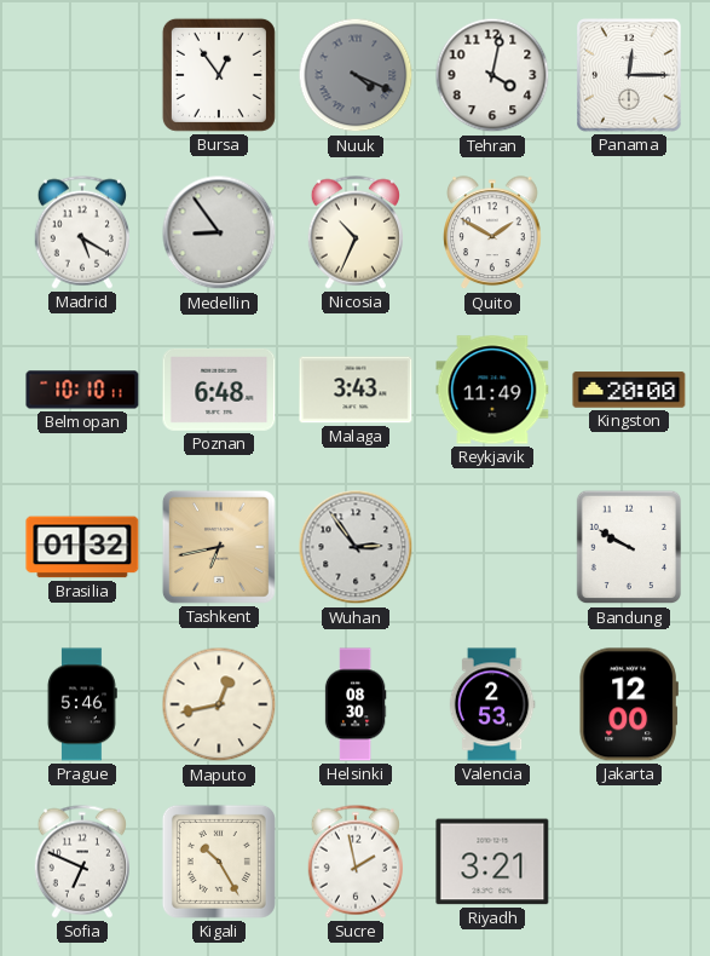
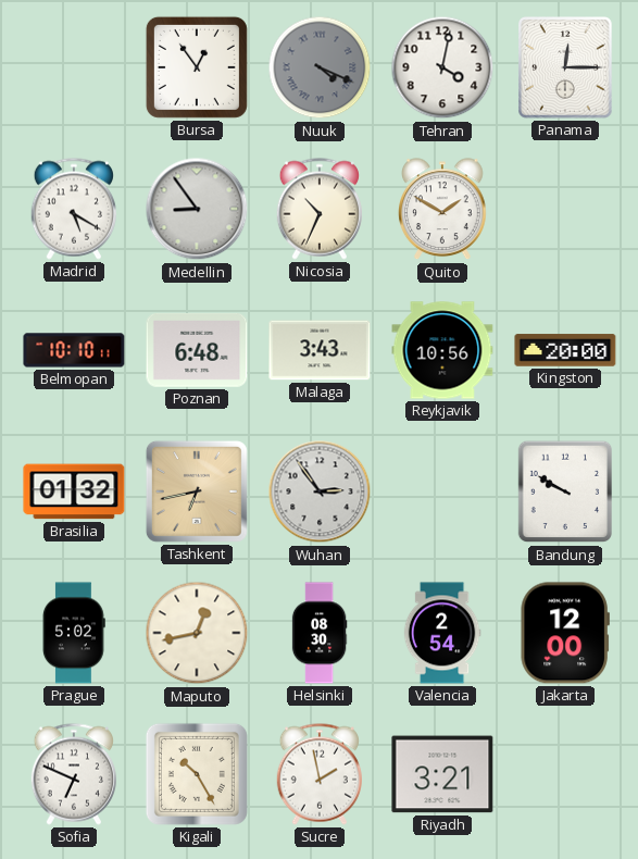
Reykjavik: 11:49 -> 10:56 (442, 350)
Prague: 5:46 -> 5:02 (74, 633)
Valencia: 2:53 -> 2:54 (442, 633)
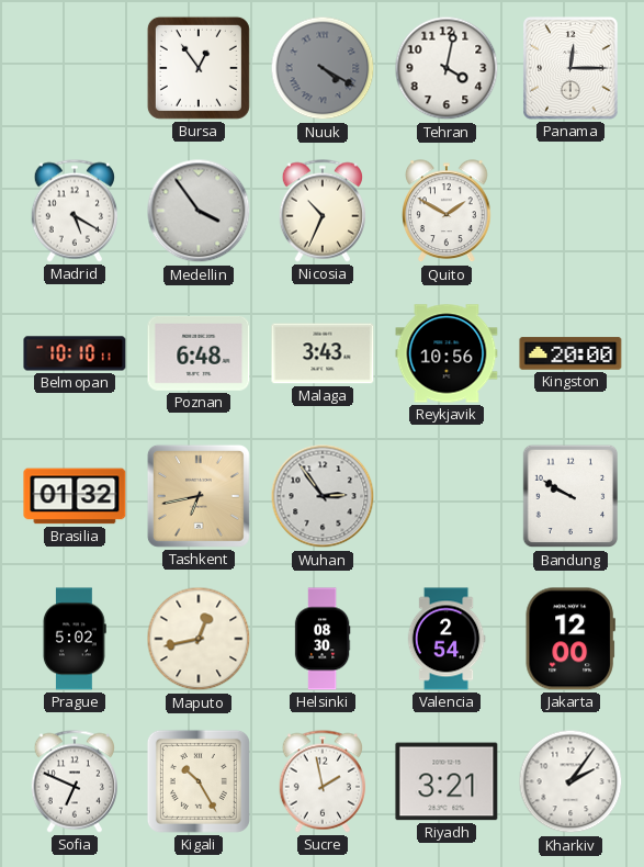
Nuuk: 4:19 -> 4:20 (323, 68)
Medellin: 8:54 -> 3:54 (199, 211)
Kharkiv: none -> 2:06 (570, 781)
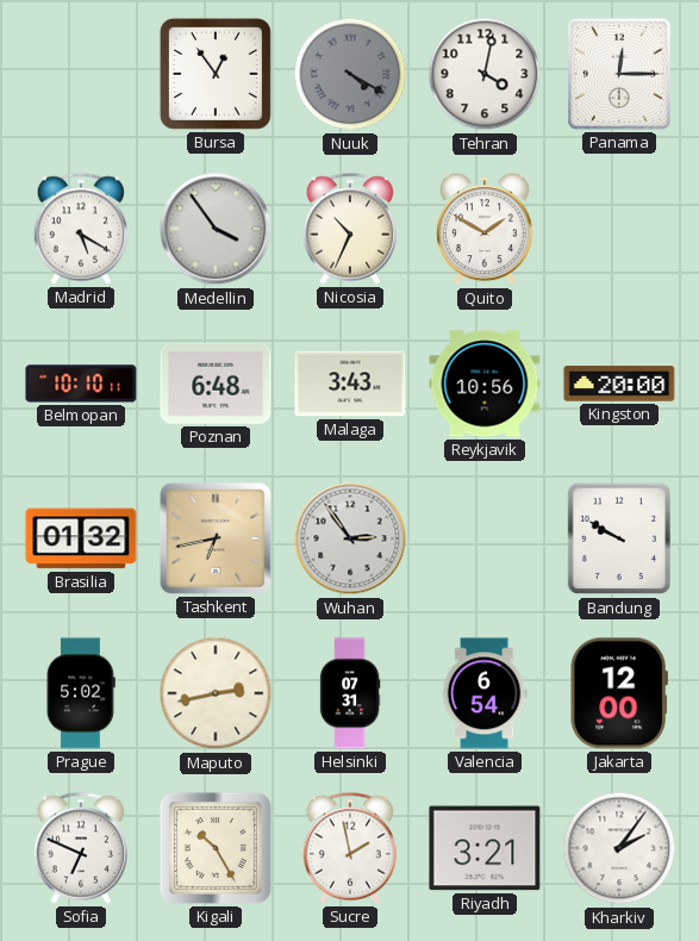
Maputo: 12:43 -> 2:43 (216, 693)
Helsinki: 08:30 -> 07:31 (350, 693)
Valencia: 2:54 -> 6:54 (485, 693)
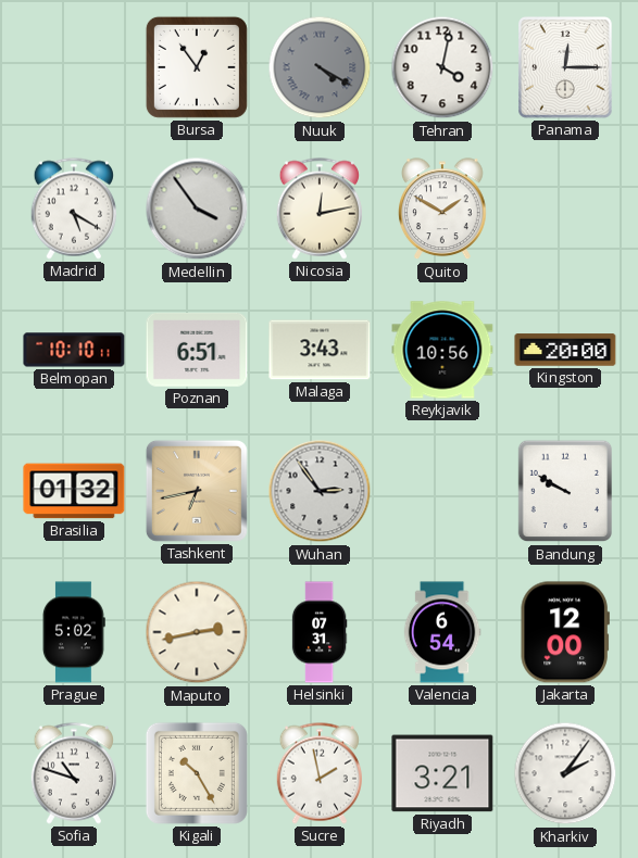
Nicosia: 10:34 -> 12:13 (318, 209)
Poznan: 6:48 -> 6:51 (197, 350)
Sofia: 6:49 -> 10:48 (73, 773)
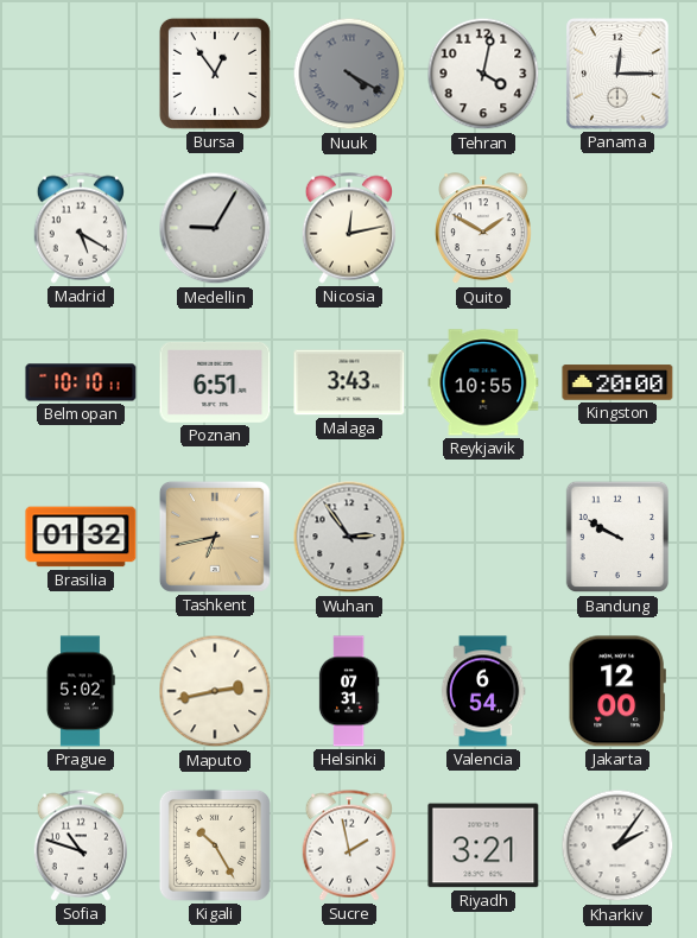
Medellin: 3:54 -> 9:05 (215, 228)
Reykjavik: 10:56 -> 10:55 (483, 382)
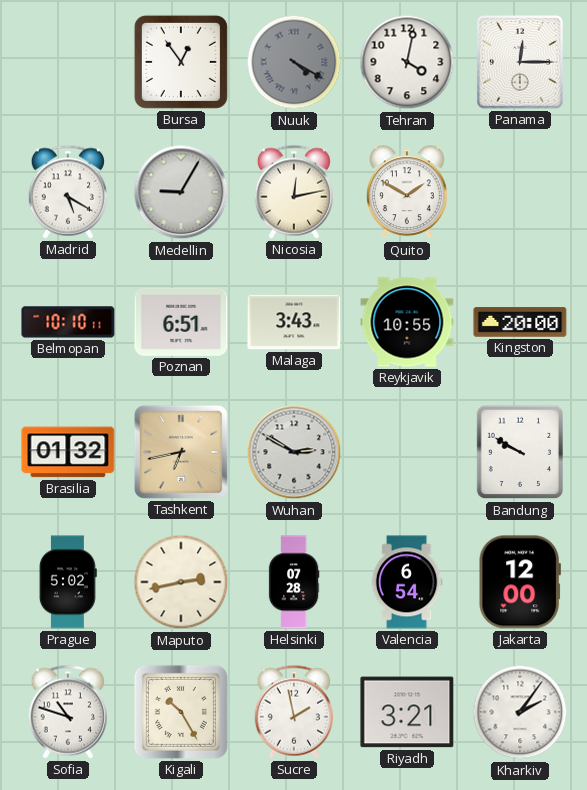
Wuhan: 2:54 -> 2:50 (294, 452)
Helsinki: 07:31 -> 07:28 (294, 582)
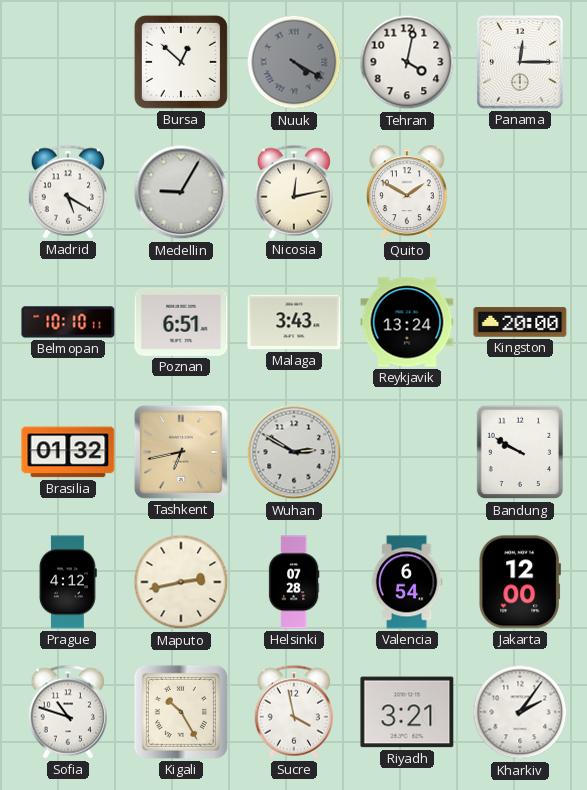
Bursa: 12:54 -> 12:52 (181, 62)
Reykjavik: 10:55 -> 13:24 (407, 322)
Prague: 5:02 -> 4:12 (68, 582)
Sucre: 1:58 -> 3:58 (293, 712)
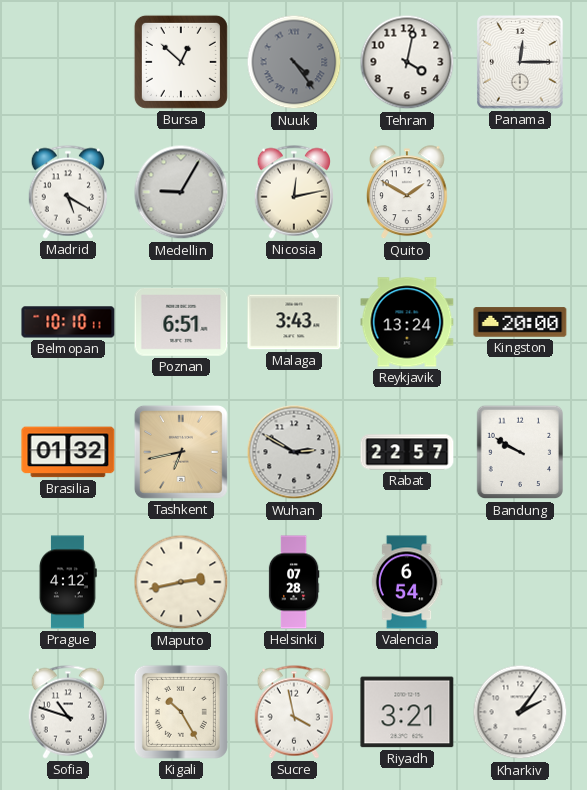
Nuuk: 4:20 -> 4:24 (294, 62)
Rabat: none -> 22:57 (407, 452)
Jakarta: 12:00 -> none (520, 582)
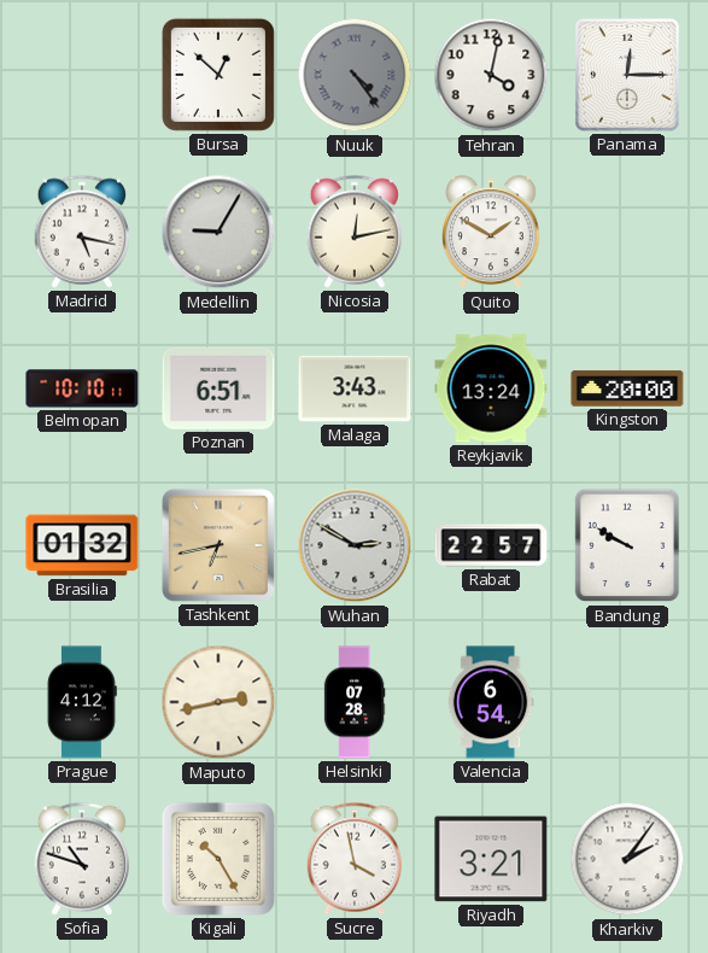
Madrid: 5:20 -> 5:17 (81, 232)
